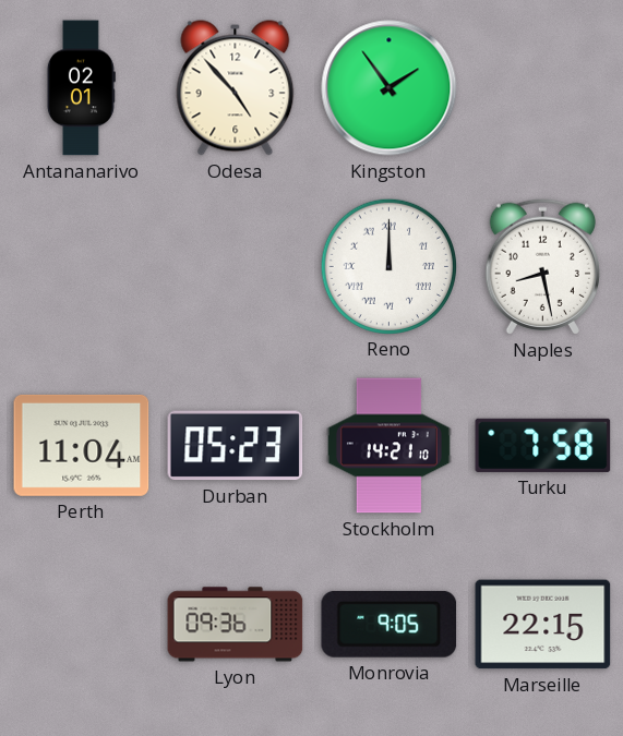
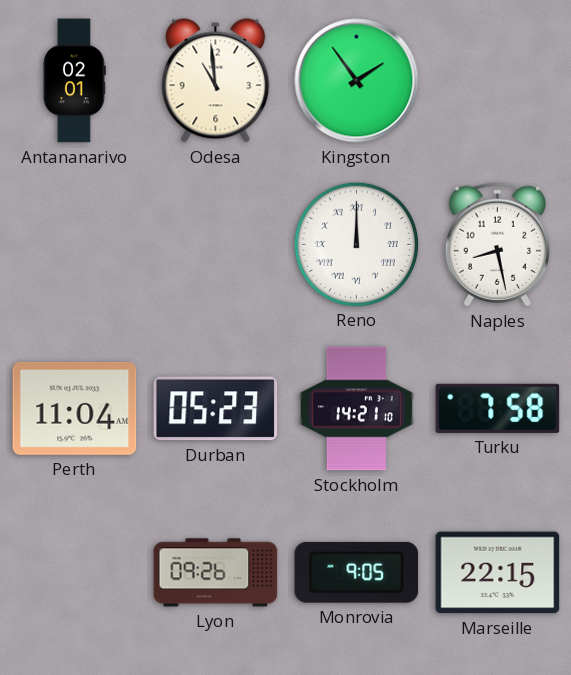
Odesa: 4:53 -> 10:59 (216, 81)
Lyon: 09:36 -> 09:26 (216, 573)
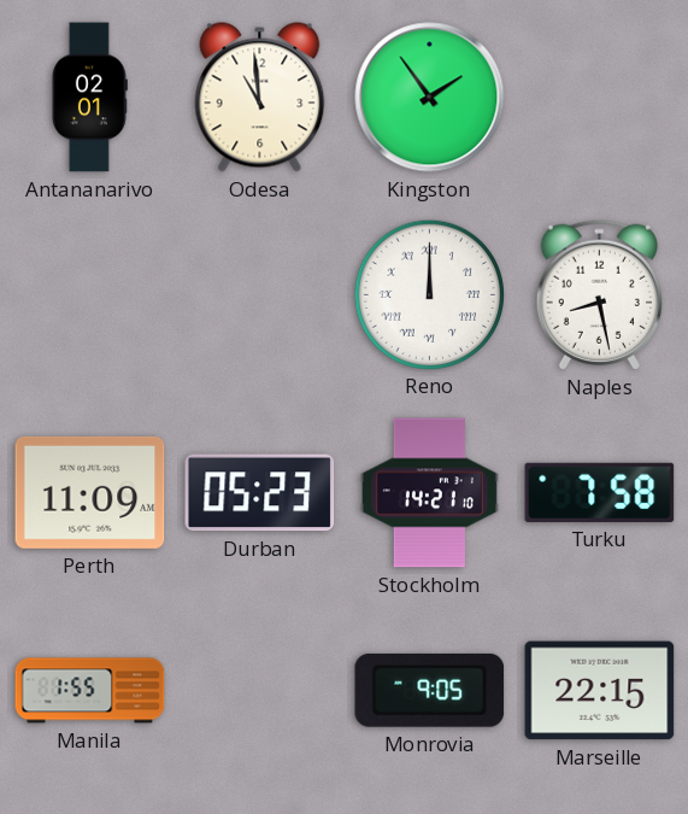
Perth: 11:04 -> 11:09 (90, 492)
Manila: none -> 1:55 (90, 691)
Lyon: 09:26 -> none (216, 573)
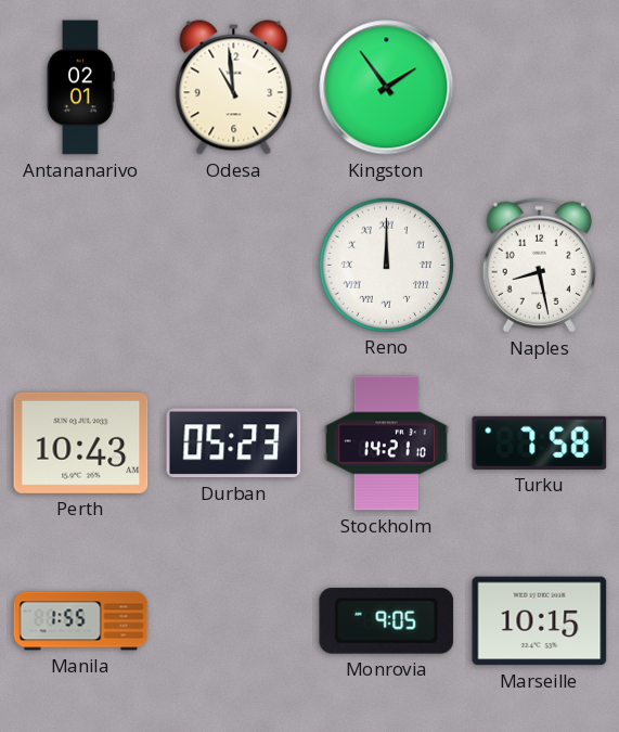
Perth: 11:09 -> 10:43 (81, 442)
Marseille: 22:15 -> 10:15 (540, 621)
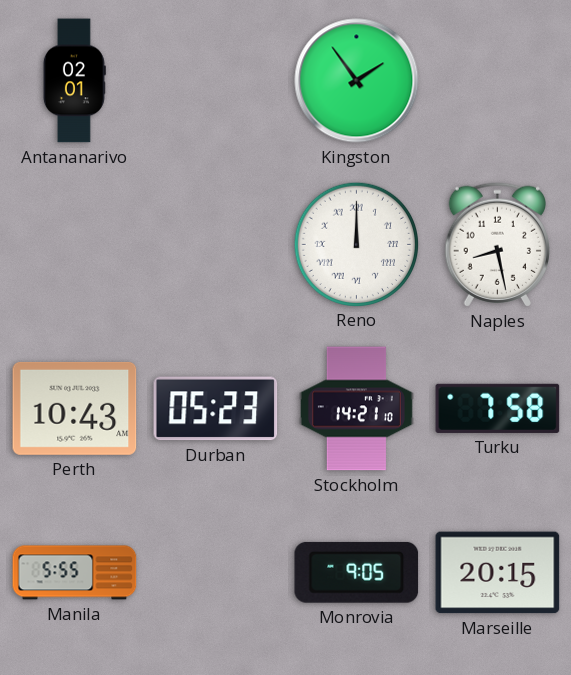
Odesa: 10:59 -> none (234, 88)
Manila: 1:55 -> 5:55 (75, 573)
Marseille: 10:15 -> 20:15 (498, 573)
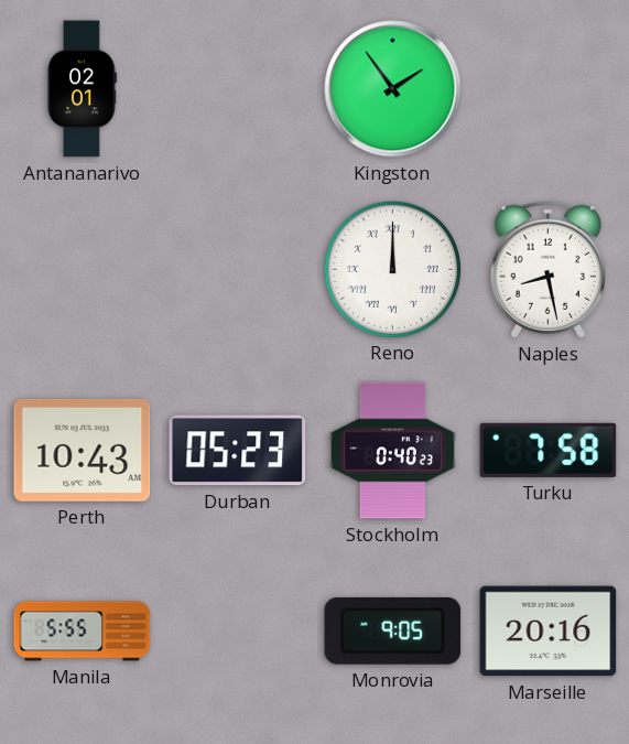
Stockholm: 14:21 -> 0:40 (392, 451)
Marseille: 20:15 -> 20:16 (549, 632)
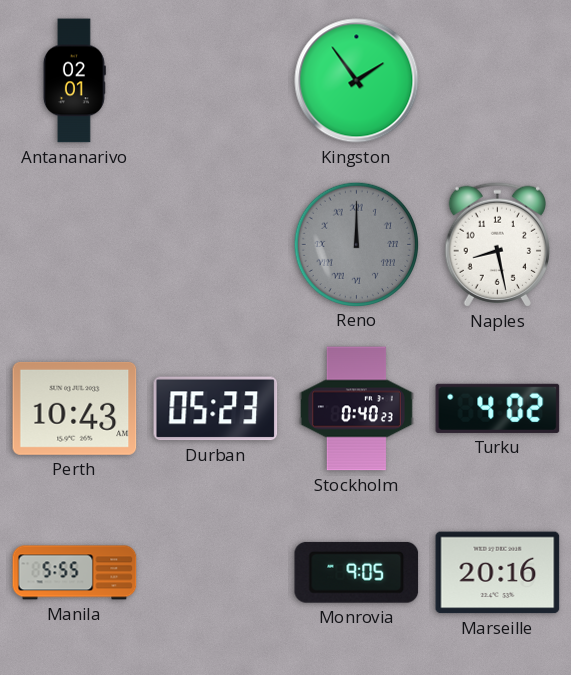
Reno dial: white -> grey (356, 244)
Turku: 7:58 -> 4:02 (498, 408)
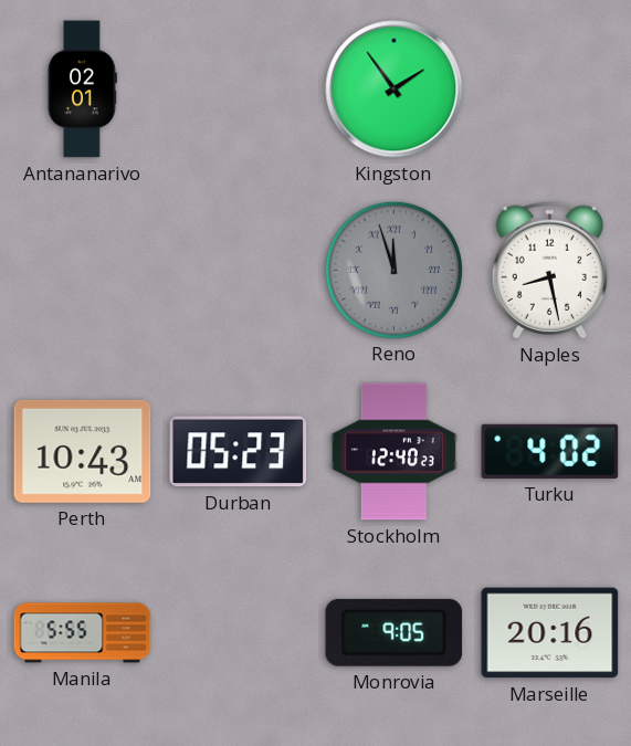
Reno: 12:00 -> 11:57 (393, 270)
Stockholm: 0:40 -> 12:40 (393, 452)
